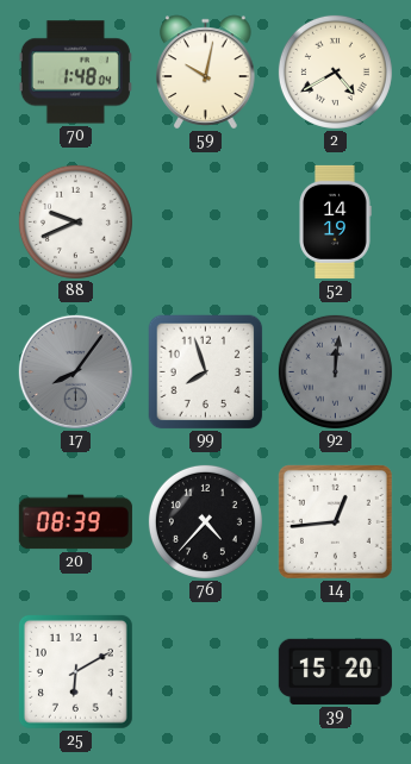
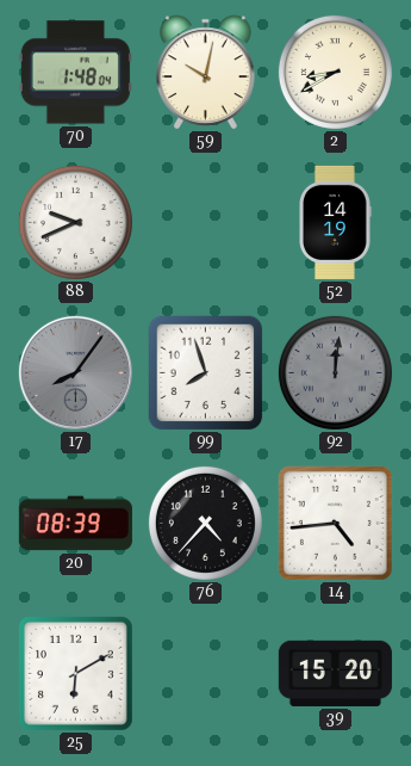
2: 4:40 -> 8:40 (335, 72)
14: 12:44 -> 4:44 (335, 523)
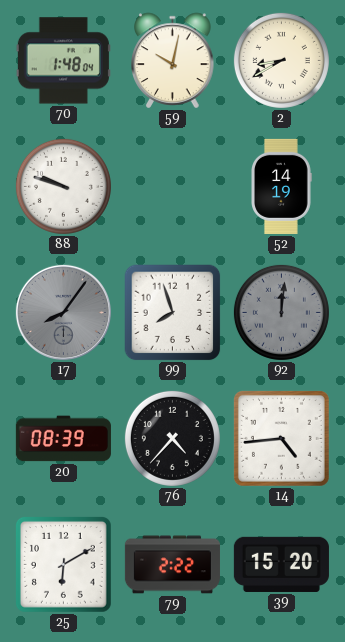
88: 9:41 -> 9:48 (63, 186)
79: none -> 2:22 (172, 565)
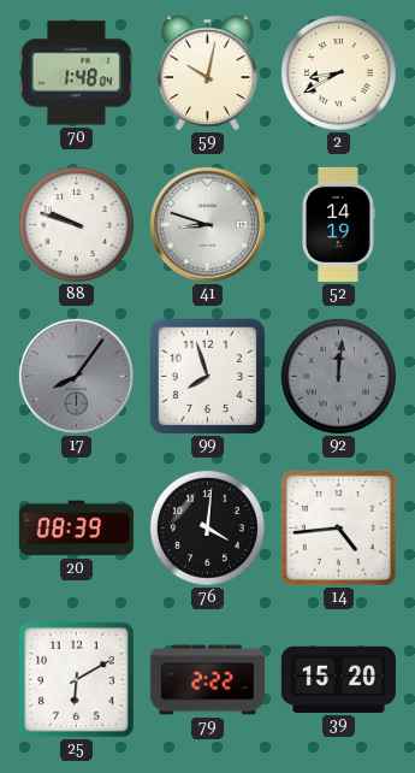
41: none -> 8:48 (207, 224)
76: 4:37 -> 4:01 (207, 527)
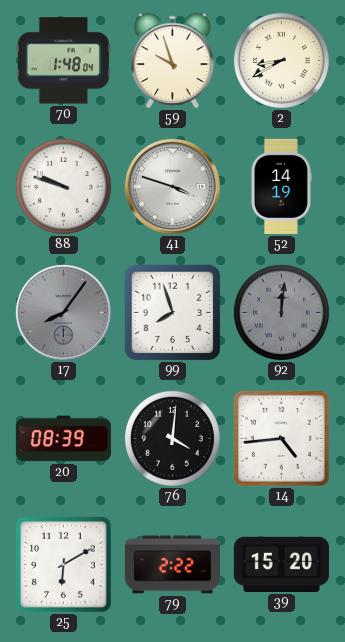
59: 10:02 -> 9:57 (173, 61)
41: 8:48 -> 3:48 (172, 186)
